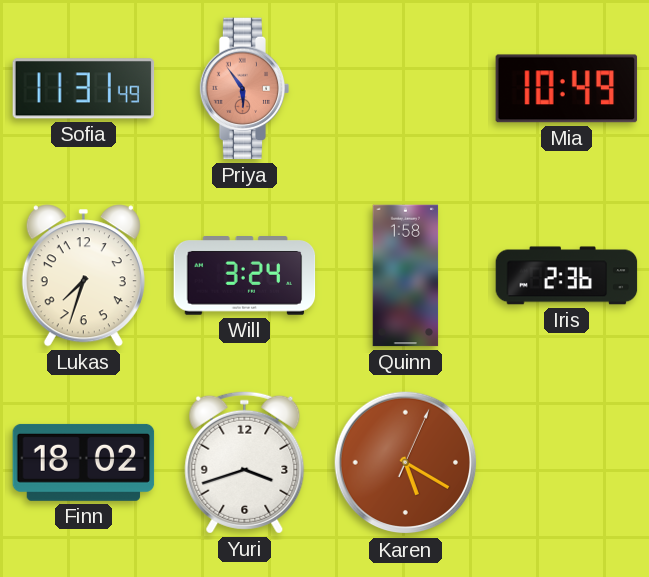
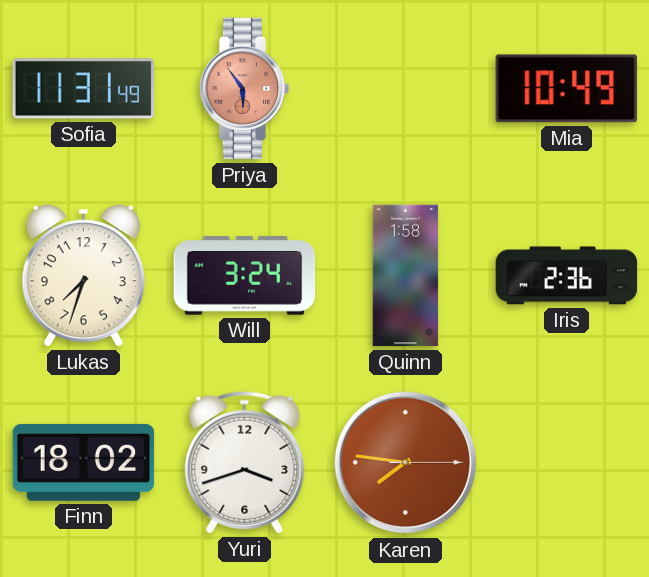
Karen: 5:20 -> 7:46 (406, 463)
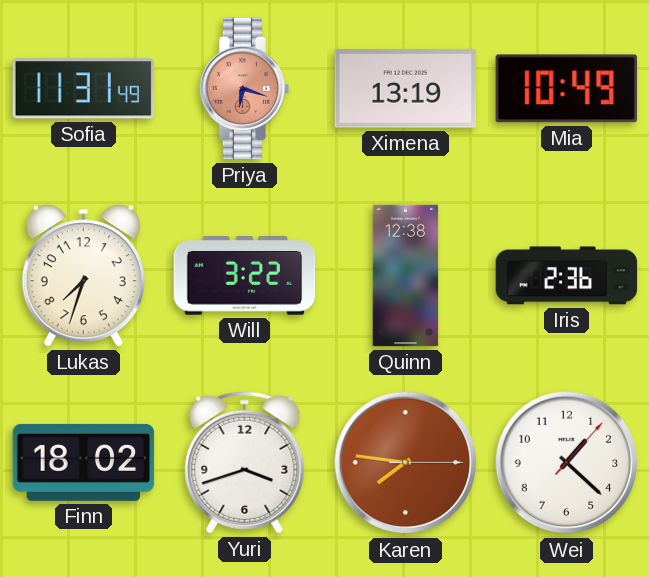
Priya: 5:54 -> 6:18 (245, 89)
Ximena: none -> 13:19 (406, 89)
Will: 3:24 -> 3:22 (245, 276)
Quinn: 1:58 -> 12:38 (406, 276)
Wei: none -> 1:22 (567, 463)
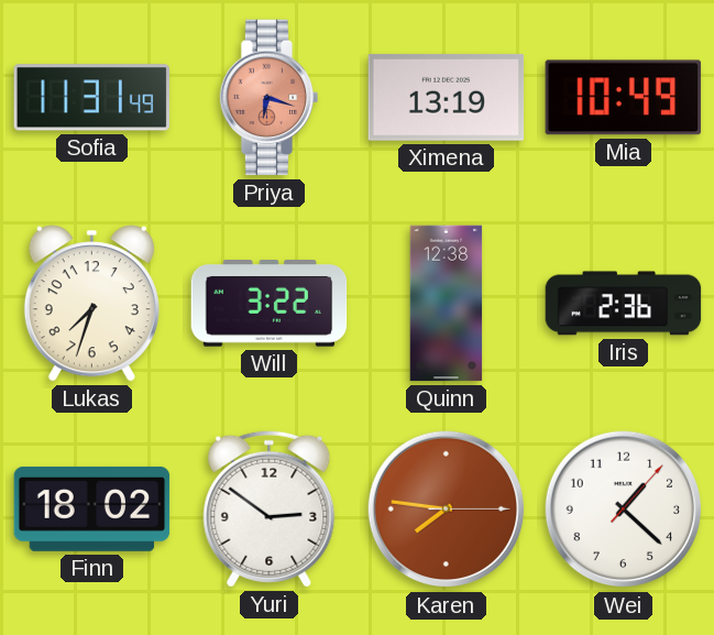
Yuri: 3:42 -> 2:51 (270, 508)
